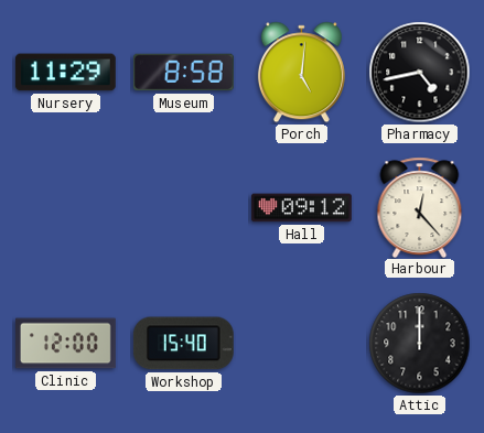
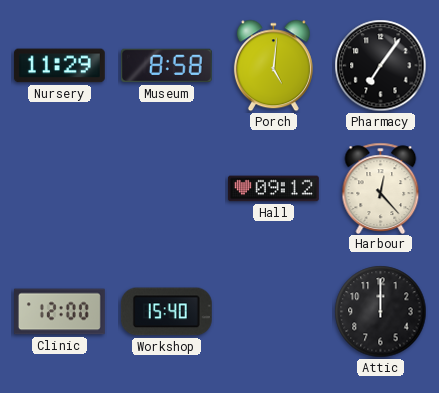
Pharmacy: 4:43 -> 7:06 (381, 66)
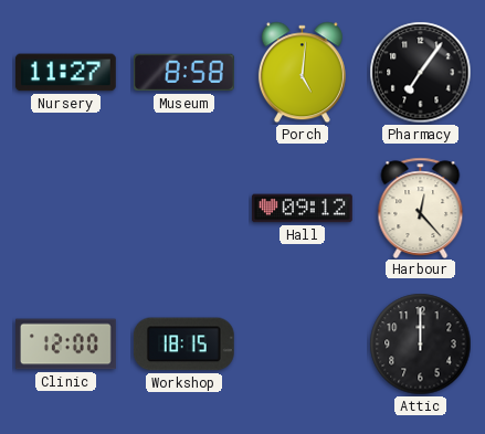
Nursery: 11:29 -> 11:27 (65, 73)
Workshop: 15:40 -> 18:15 (183, 345)
